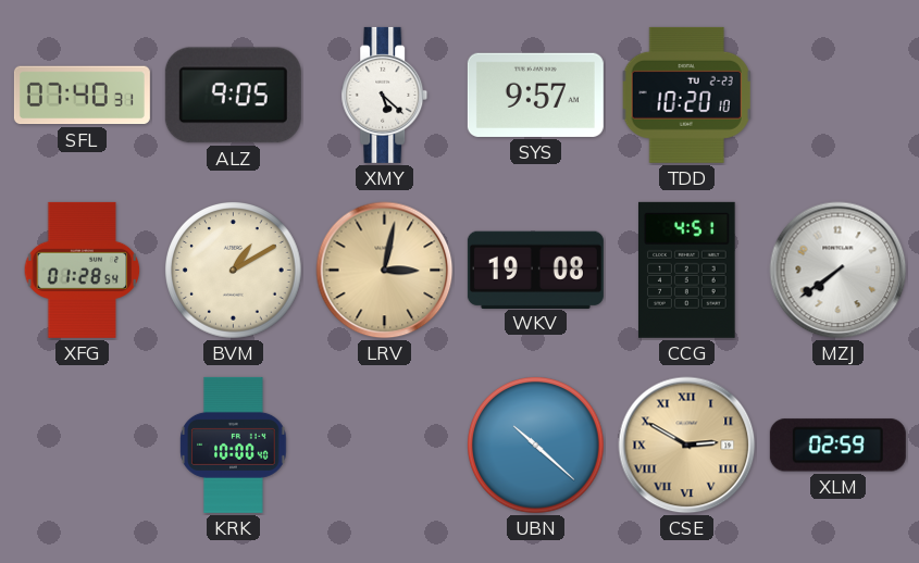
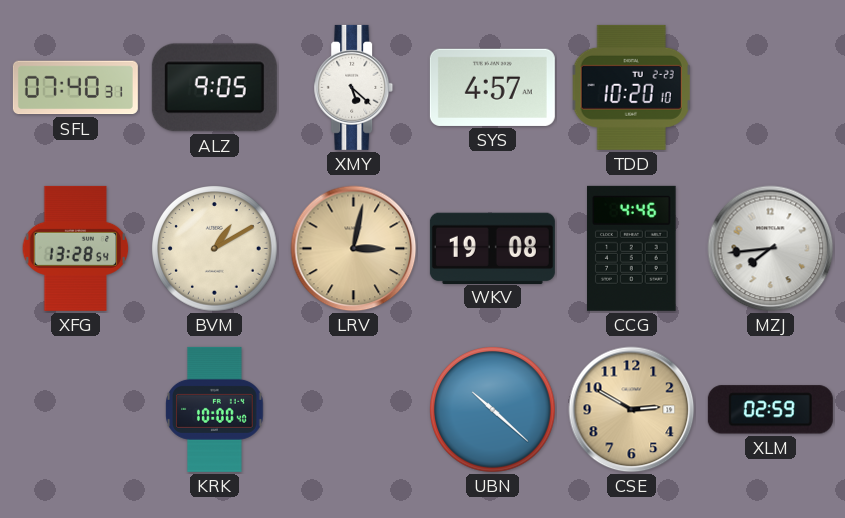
SYS: 9:57 -> 4:57 (492, 87)
XFG: 01:28 -> 13:28 (76, 248)
CCG: 4:51 -> 4:46 (632, 248)
MZJ: 7:39 -> 7:44 (771, 249)
CSE numerals: Roman -> Arabic (632, 410)
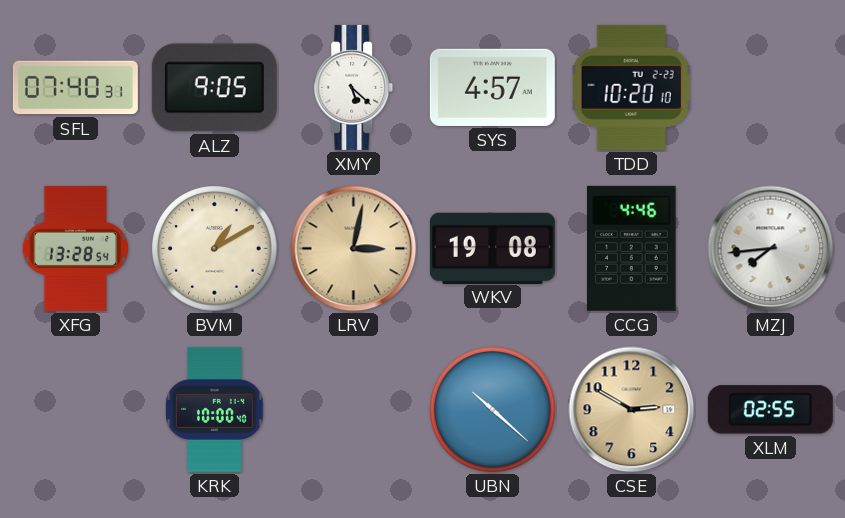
XLM: 02:59 -> 02:55 (770, 410)
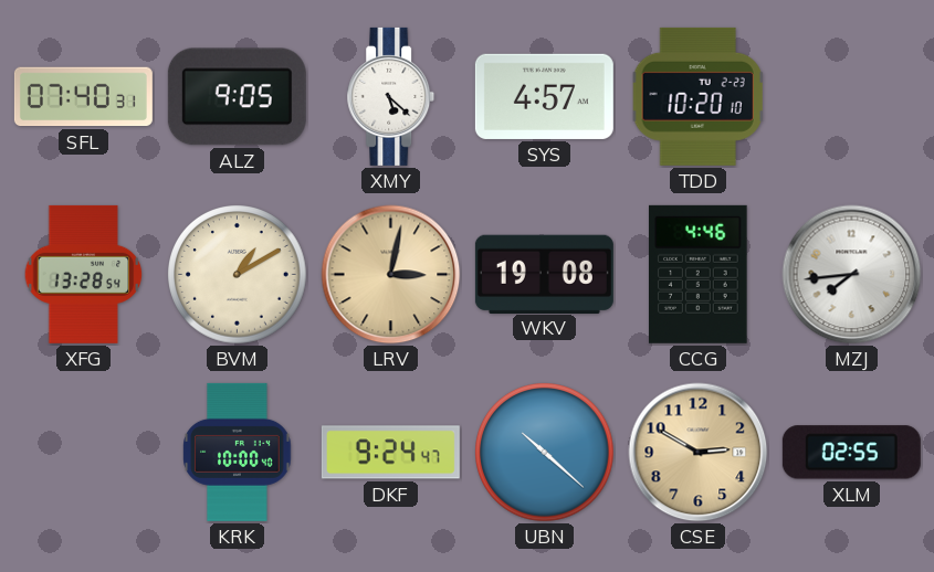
DKF: none -> 9:24 (390, 453)
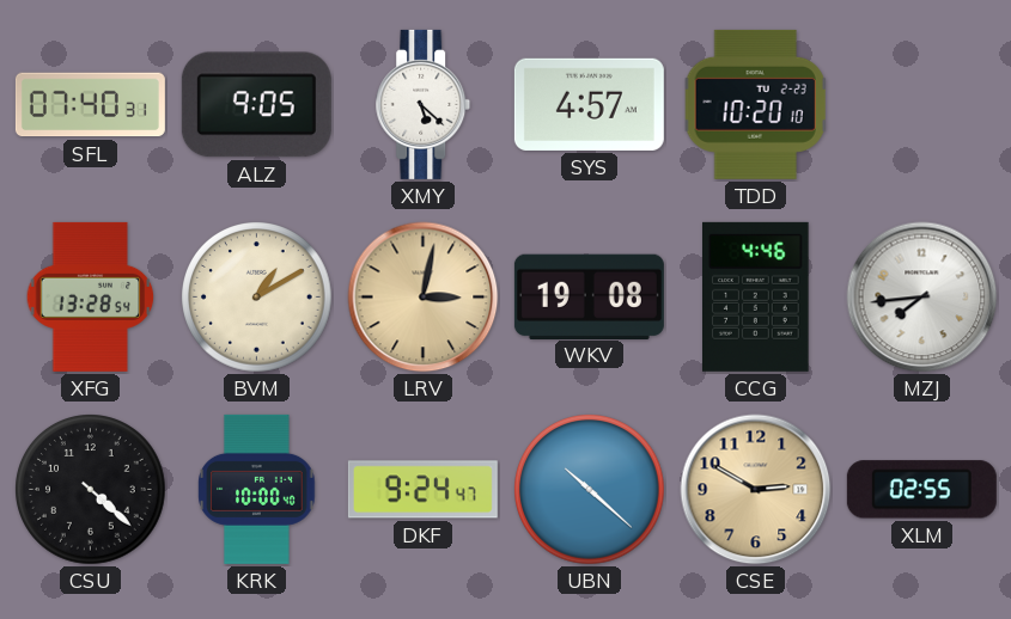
CSU: none -> 4:22 (91, 490)
